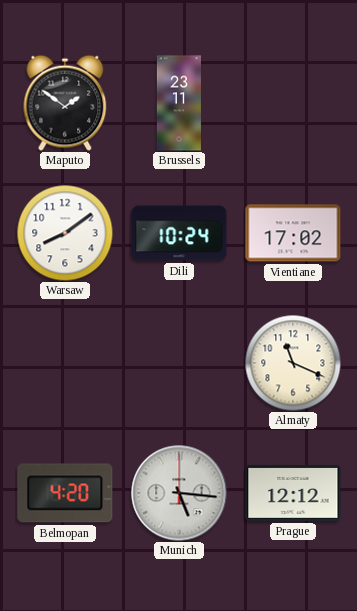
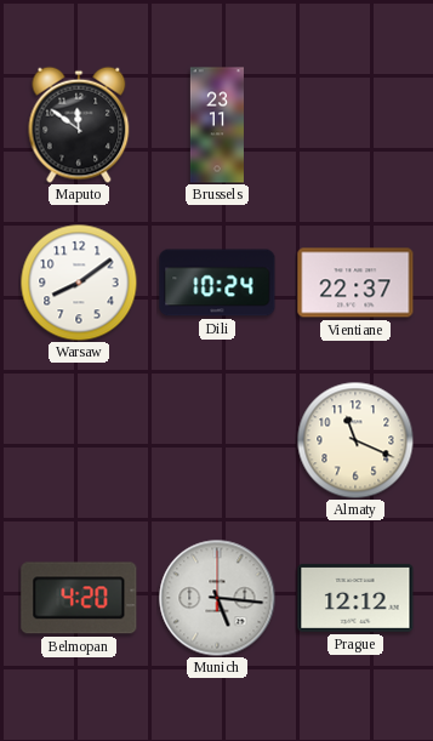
Maputo: 1:51 -> 11:51 (79, 125)
Vientiane: 17:02 -> 22:37 (355, 283)
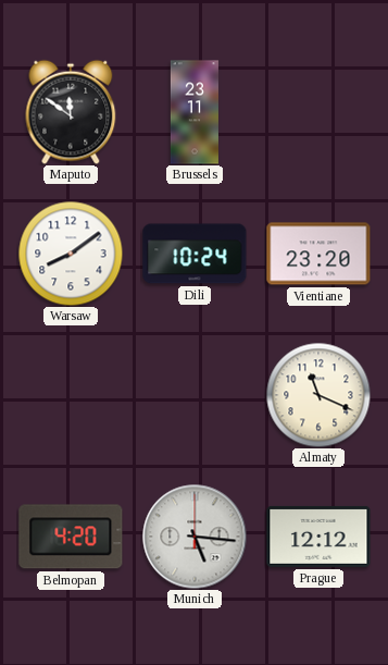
Vientiane: 22:37 -> 23:20 (318, 254)
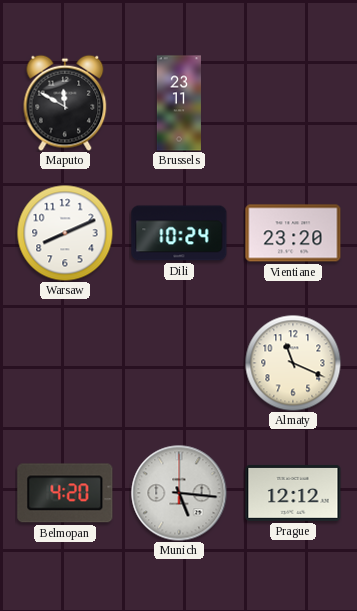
Maputo: 11:51 -> 11:50 (65, 103)
Warsaw: 8:09 -> 8:11 (65, 233)
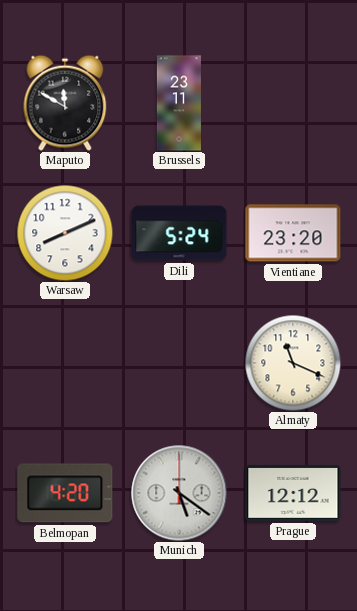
Dili: 10:24 -> 5:24 (179, 233)
Munich: 5:16 -> 5:21 (179, 493)
